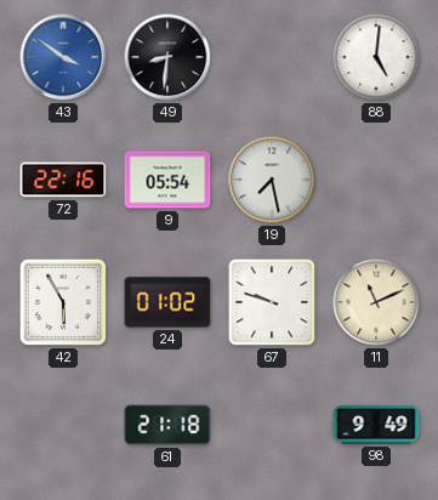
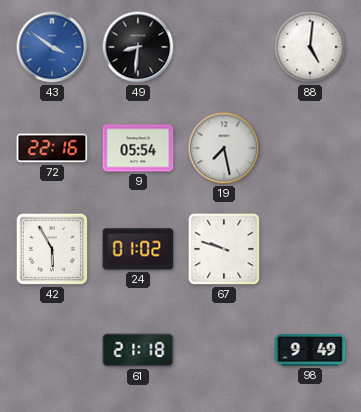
11: 11:11 -> none (376, 302)
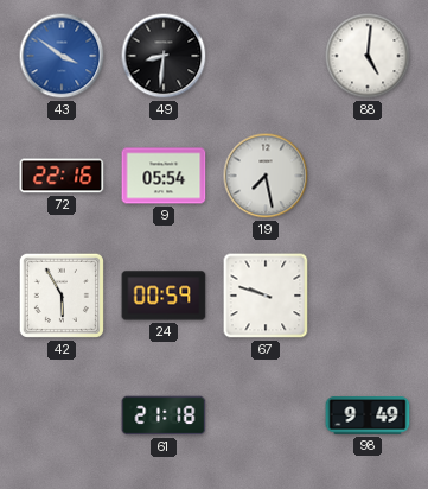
24: 01:02 -> 00:59 (164, 296)
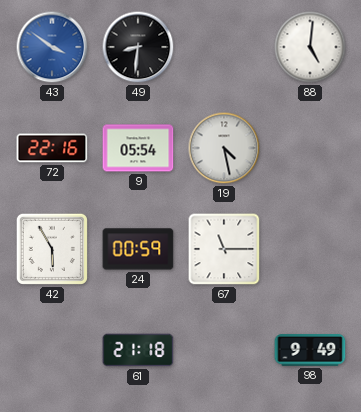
19: 7:28 -> 4:28 (224, 148)
67: 9:48 -> 11:15 (224, 249)
